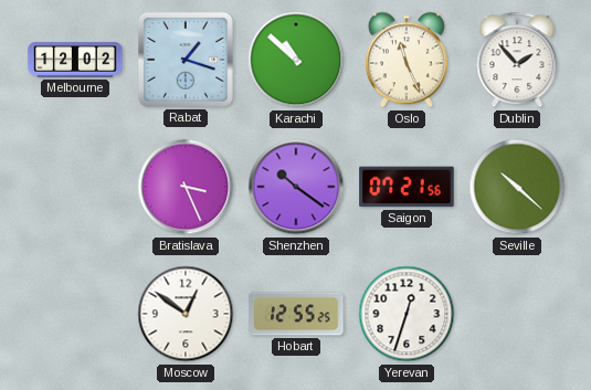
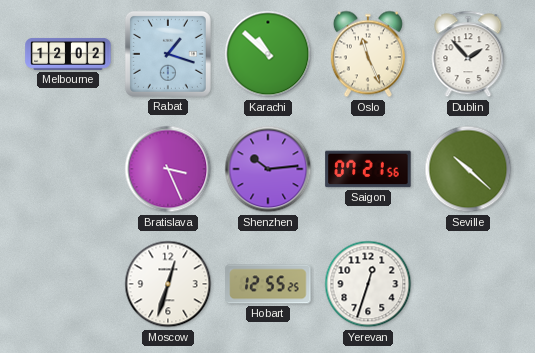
Shenzhen: 10:21 -> 10:14 (268, 169)
Moscow: 12:51 -> 12:33 (168, 284)
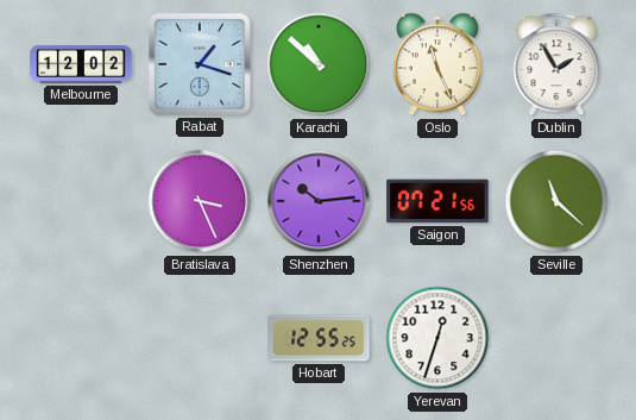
Dublin: 1:53 -> 1:55 (556, 64)
Seville: 10:22 -> 11:22 (556, 201)
Moscow: 12:33 -> none (168, 284)
